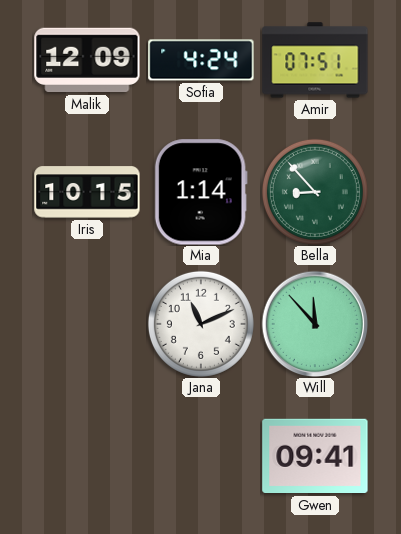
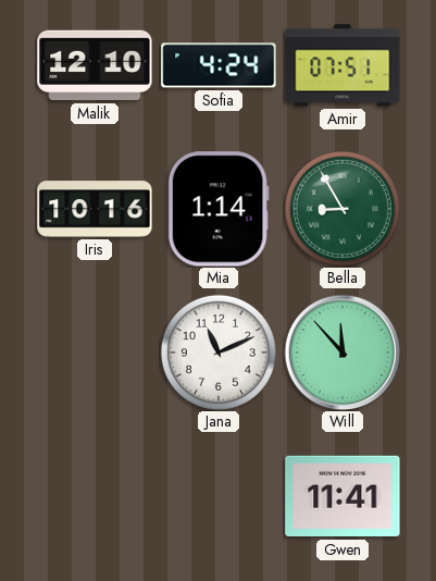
Malik: 12:09 -> 12:10 (95, 65)
Iris: 10:15 -> 10:16 (95, 209)
Bella: 8:53 -> 8:55 (342, 209)
Gwen: 09:41 -> 11:41 (342, 496)
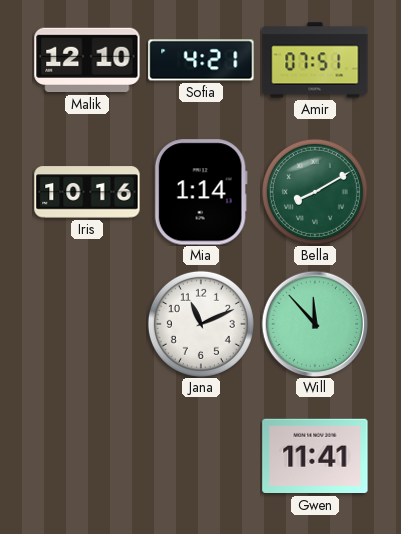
Sofia: 4:24 -> 4:21 (201, 60)
Bella: 8:55 -> 8:10 (315, 192)
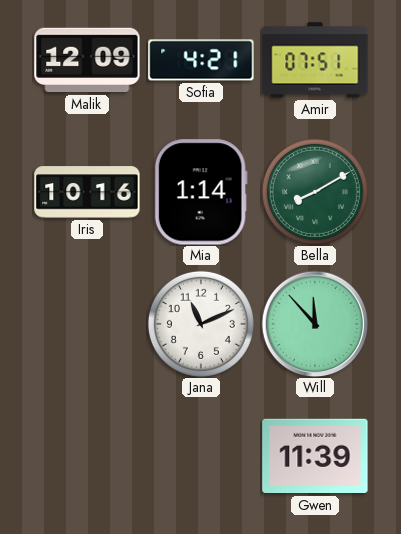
Malik: 12:10 -> 12:09 (87, 60)
Gwen: 11:41 -> 11:39 (315, 456)
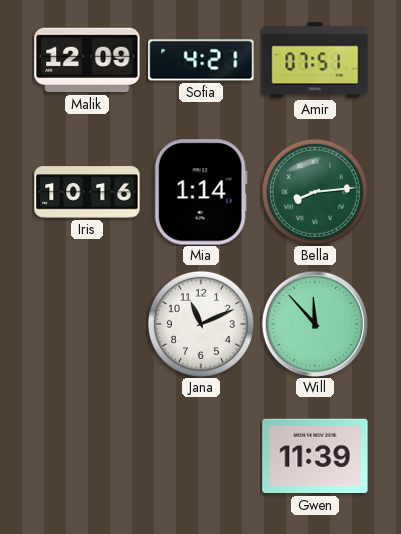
Bella: 8:10 -> 8:14 (315, 192)
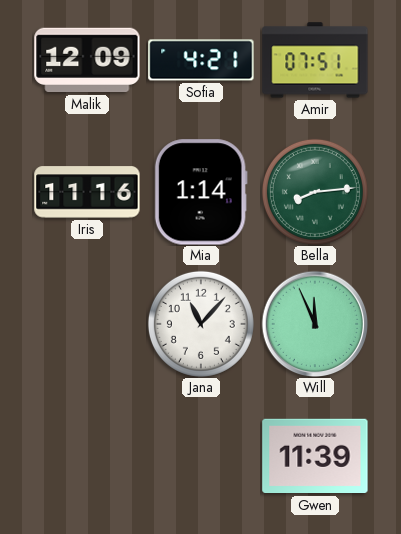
Iris: 10:16 -> 11:16 (87, 192)
Jana: 11:11 -> 11:07 (201, 324)
Will: 11:53 -> 11:56 (315, 324)
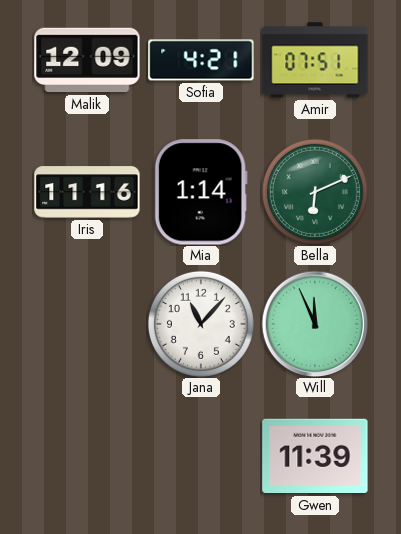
Bella: 8:14 -> 6:11 (315, 192)
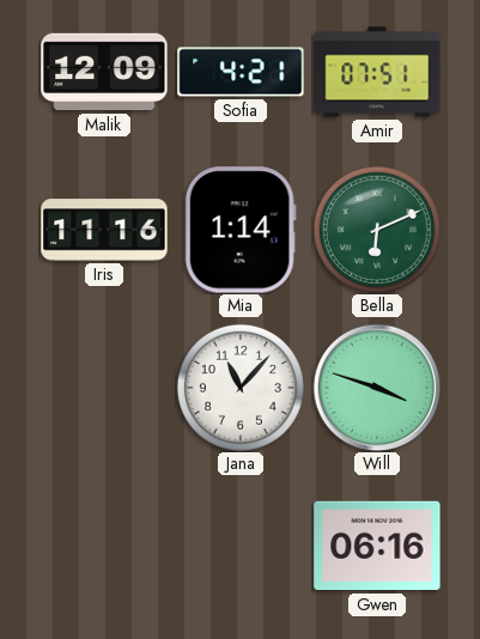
Will: 11:56 -> 3:48 (377, 388)
Gwen: 11:39 -> 06:16 (377, 546)
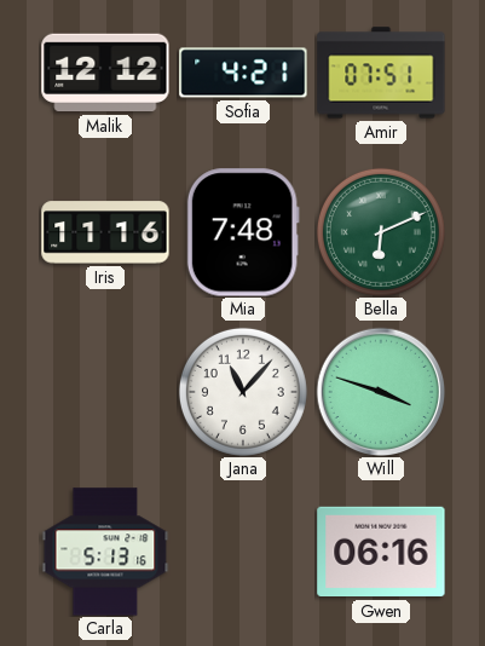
Malik: 12:09 -> 12:12 (105, 73)
Mia: 1:14 -> 7:48 (243, 232)
Carla: none -> 5:13 (105, 552)
